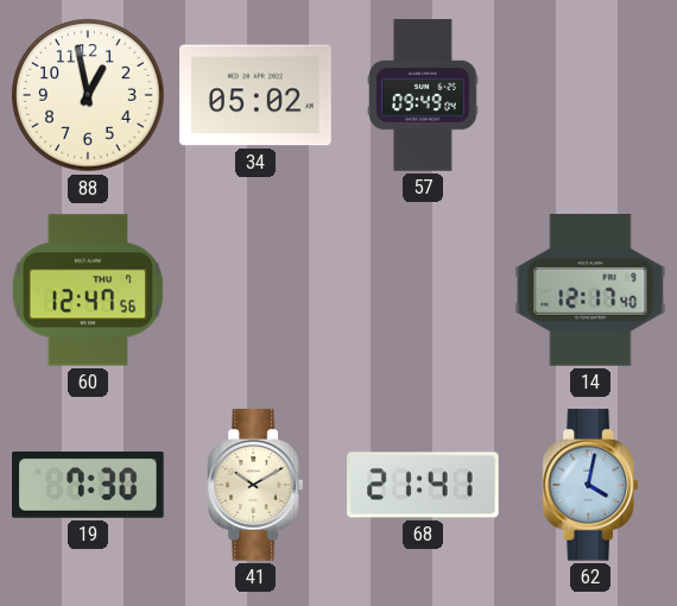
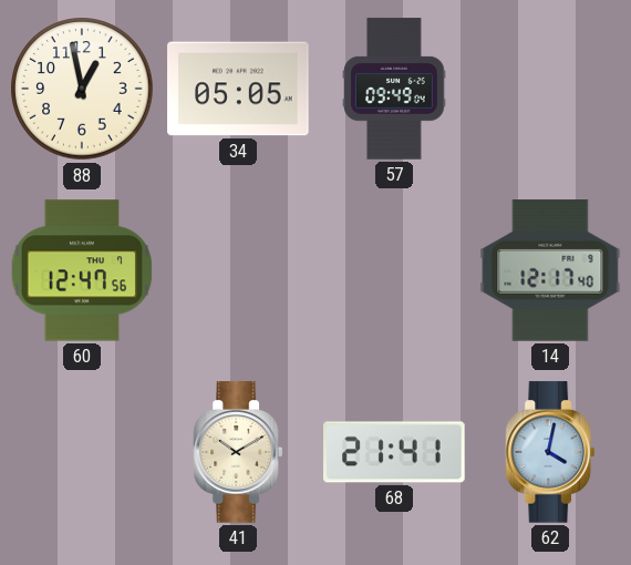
34: 05:02 -> 05:05 (238, 89)
19: 7:30 -> none (88, 486)
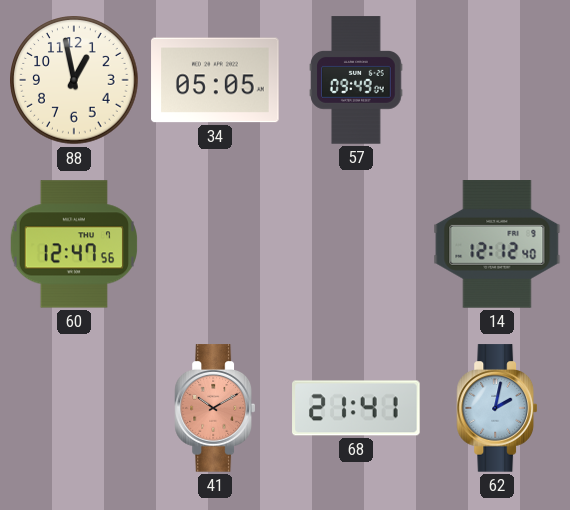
14: 12:17 -> 12:12 (497, 244)
41 dial: cream -> salmon (214, 408)
62: 4:02 -> 2:02 (496, 408)
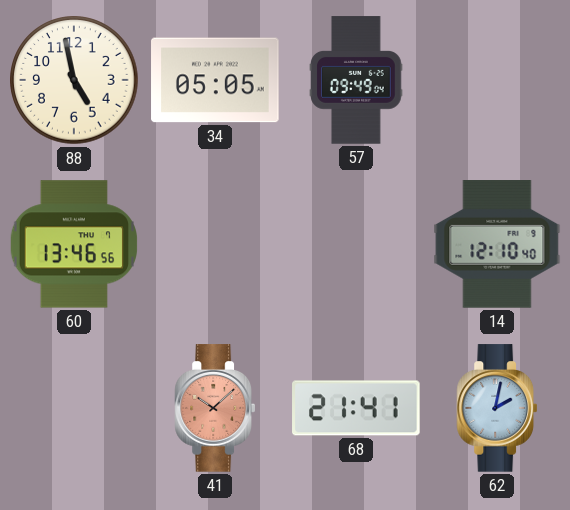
88: 12:58 -> 4:58 (74, 80)
60: 12:47 -> 13:46 (74, 244)
14: 12:12 -> 12:10 (497, 244)
41: 10:10 -> 10:08 (214, 408)
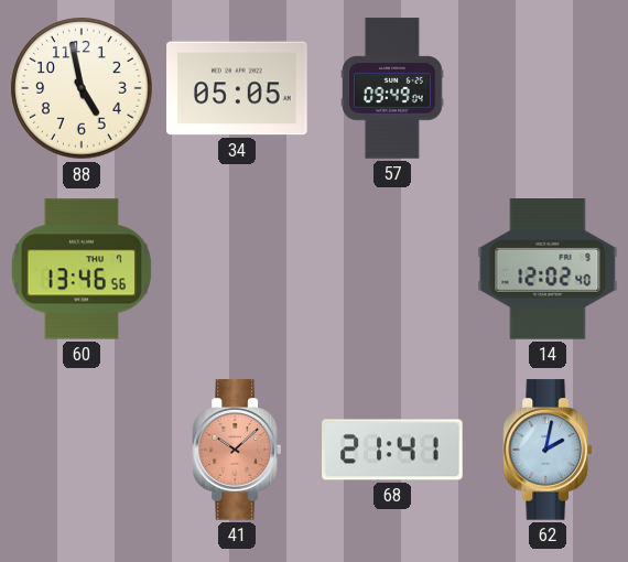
14: 12:10 -> 12:02 (548, 269)
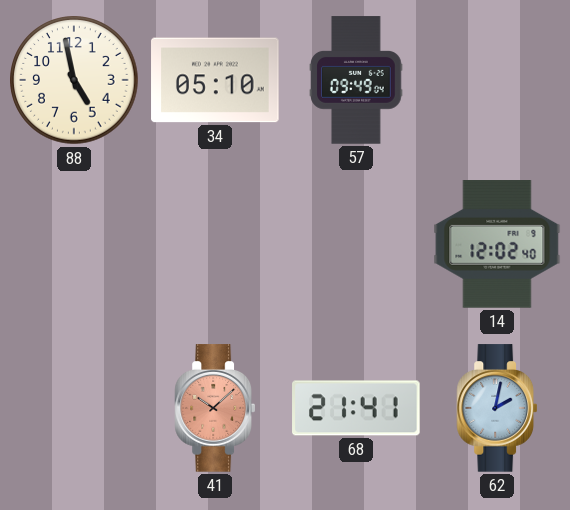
34: 05:05 -> 05:10 (215, 80)
60: 13:46 -> none (82, 269)
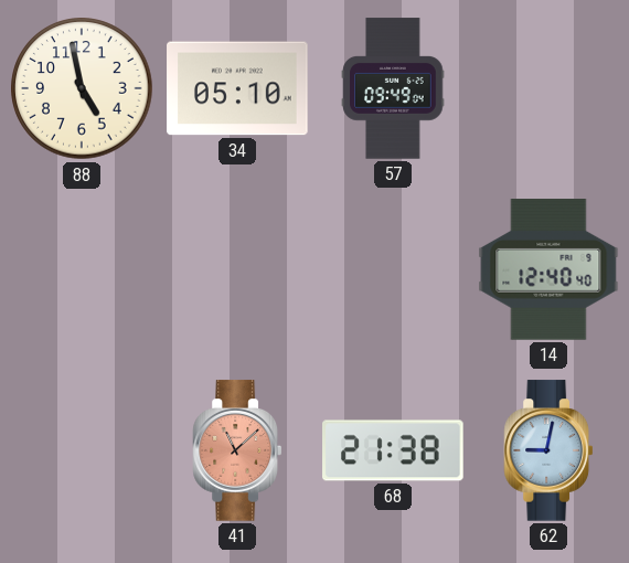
14: 12:02 -> 12:40 (548, 269)
41: 10:08 -> 11:08 (236, 450)
68: 21:41 -> 21:38 (393, 450)
62: 2:02 -> 9:02 (547, 450)
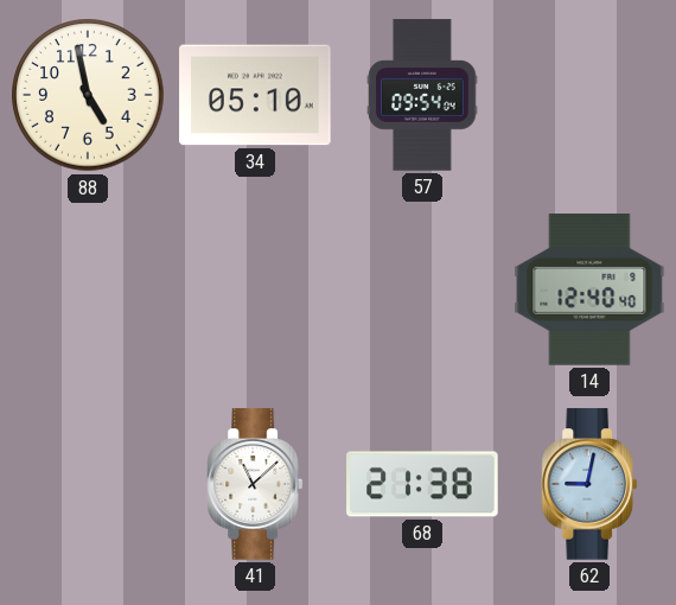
57: 09:49 -> 09:54 (422, 95)
41 dial: salmon -> white (254, 484)
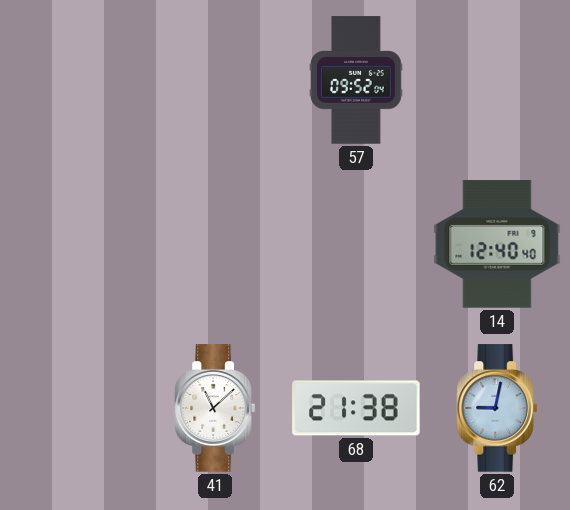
88: 4:58 -> none (88, 95)
34: 05:10 -> none (255, 95)
57: 09:54 -> 09:52 (356, 80)
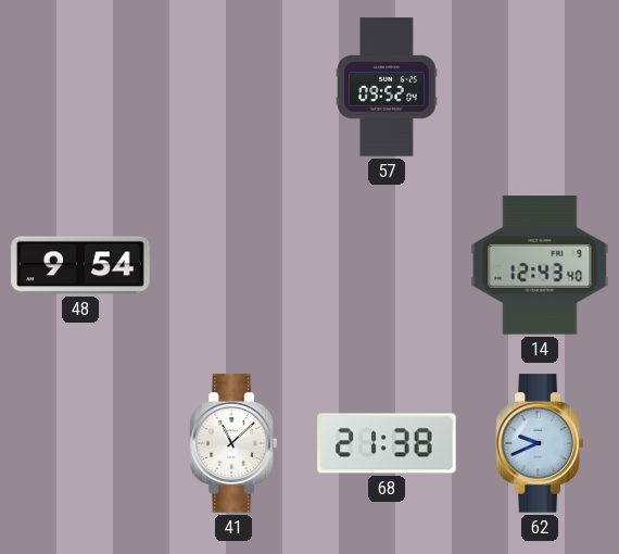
48: none -> 9:54 (80, 265)
14: 12:40 -> 12:43 (540, 265)
62: 9:02 -> 9:41 (539, 443)
